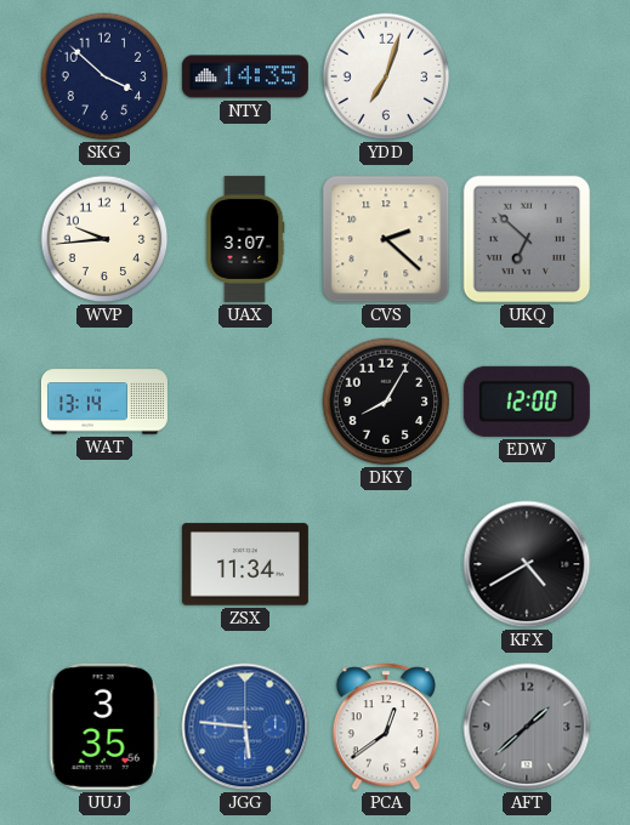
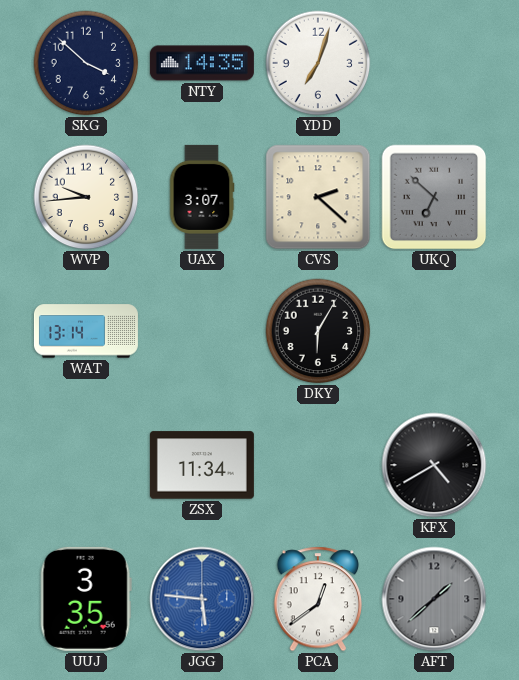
DKY: 8:05 -> 6:05 (318, 331)
EDW: 12:00 -> none (527, 402)
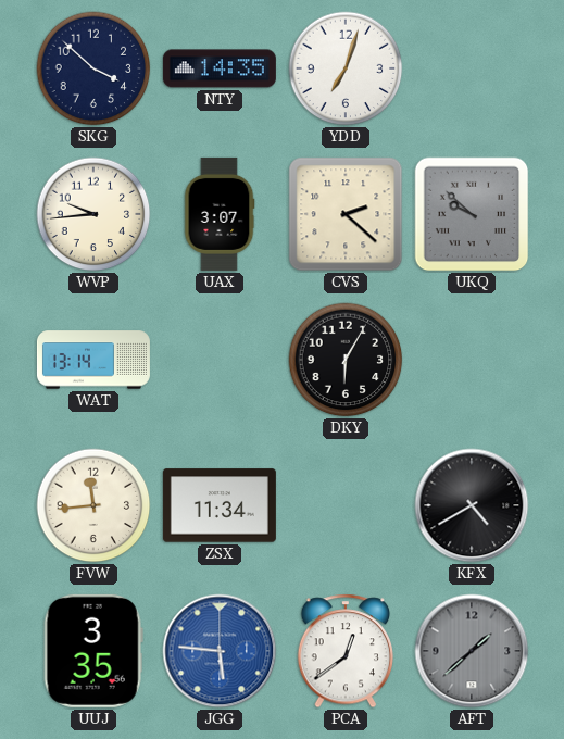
UKQ: 6:52 -> 9:52 (472, 214)
FVW: none -> 11:44 (93, 505)
